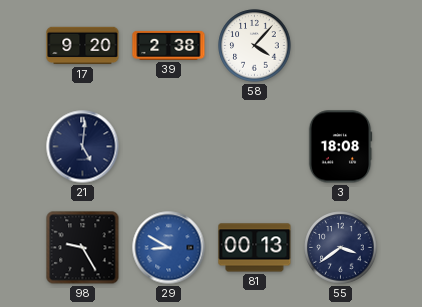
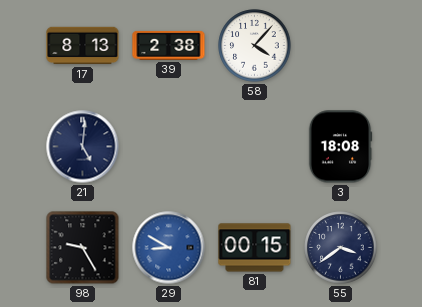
17: 9:20 -> 8:13 (83, 46)
81: 00:13 -> 00:15 (255, 248)
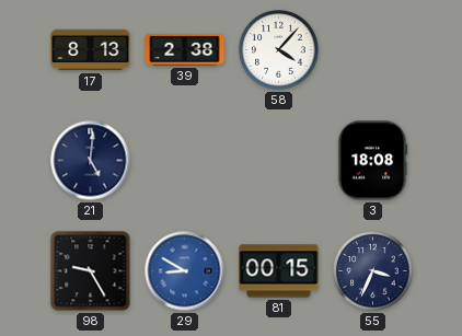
55: 3:39 -> 3:34 (373, 271)
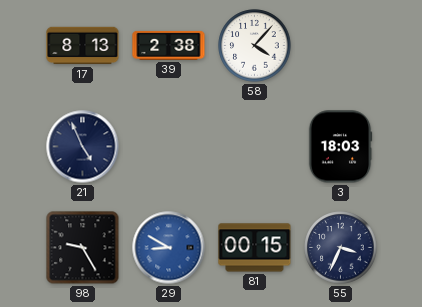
21: 5:01 -> 4:56 (83, 147)
3: 18:08 -> 18:03 (340, 147)
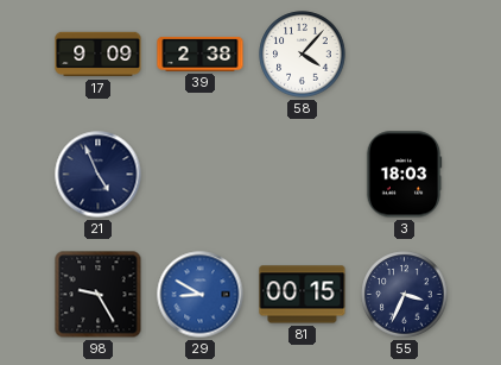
17: 8:13 -> 9:09 (99, 55)
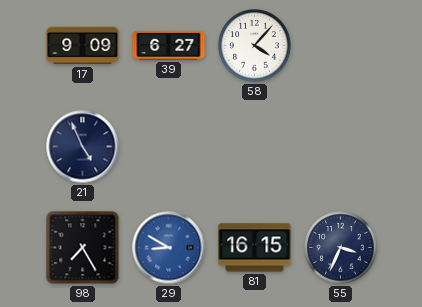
39: 2:38 -> 6:27 (169, 45)
3: 18:03 -> none (404, 175)
98: 9:25 -> 7:25 (83, 248)
81: 00:15 -> 16:15 (255, 248)
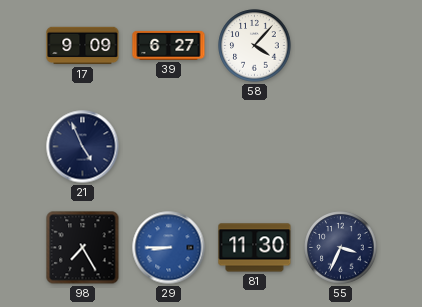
29: 8:50 -> 8:45 (169, 248)
81: 16:15 -> 11:30 (255, 248)
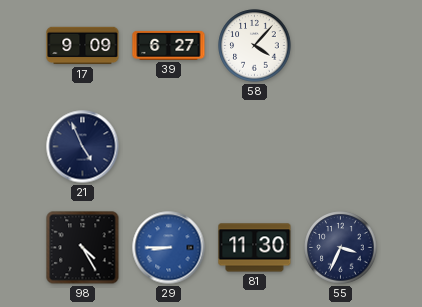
98: 7:25 -> 4:25 (83, 248)
